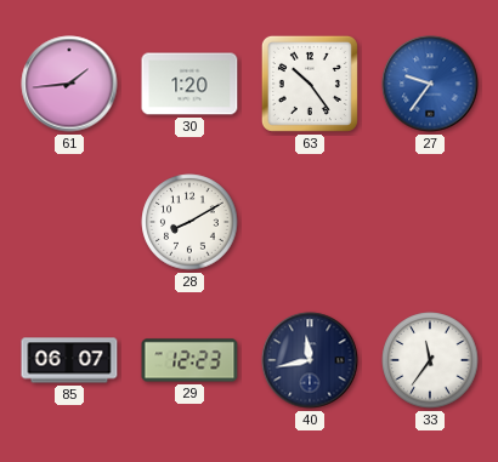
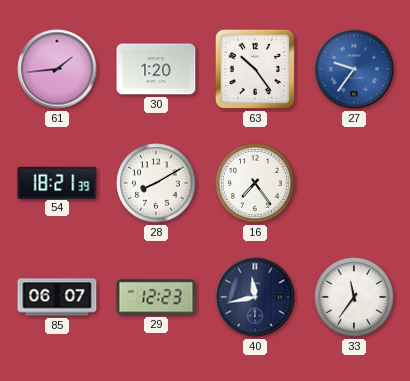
54: none -> 18:21 (57, 182)
16: none -> 7:24 (255, 183)
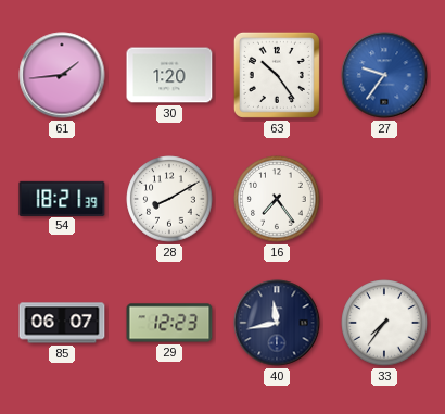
33: 11:36 -> 7:36 (384, 323)
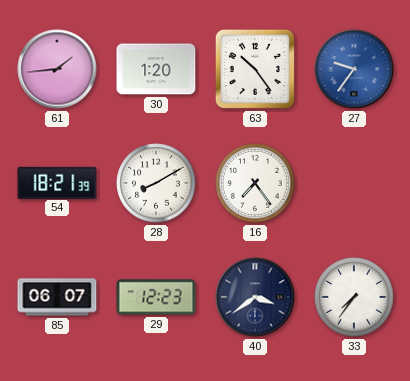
40: 11:43 -> 3:39 (255, 297)
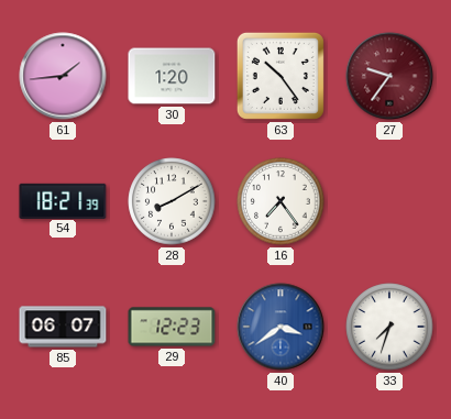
27 dial: blue -> burgundy (389, 76)
40 dial: navy -> blue (280, 327)
33: 7:36 -> 7:33 (389, 327)
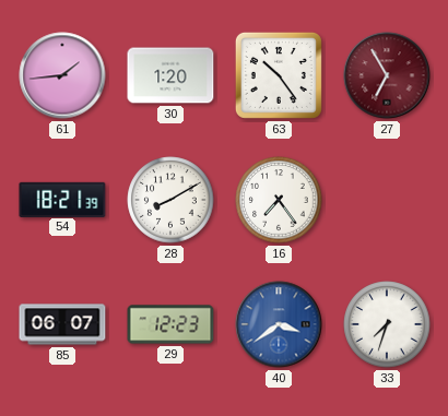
27: 9:36 -> 6:55 (387, 75)
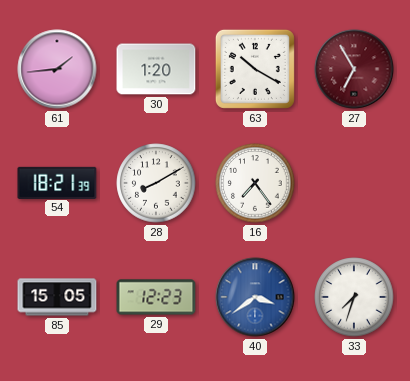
63: 10:24 -> 10:20 (255, 69)
85: 06:07 -> 15:05 (57, 297)
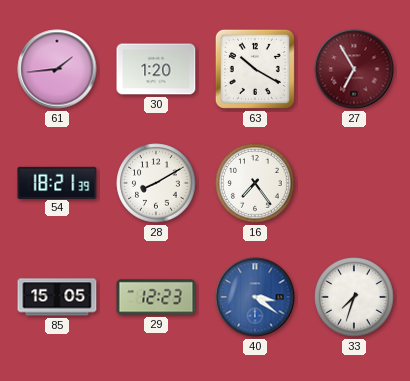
40: 3:39 -> 3:21 (255, 297)
